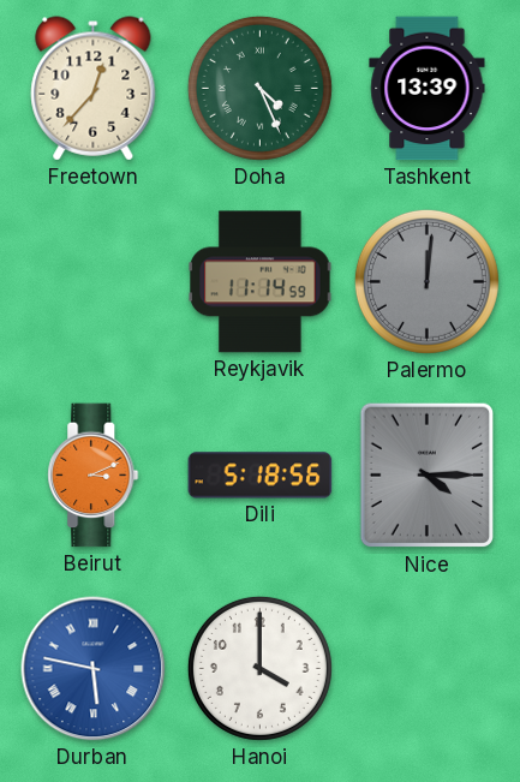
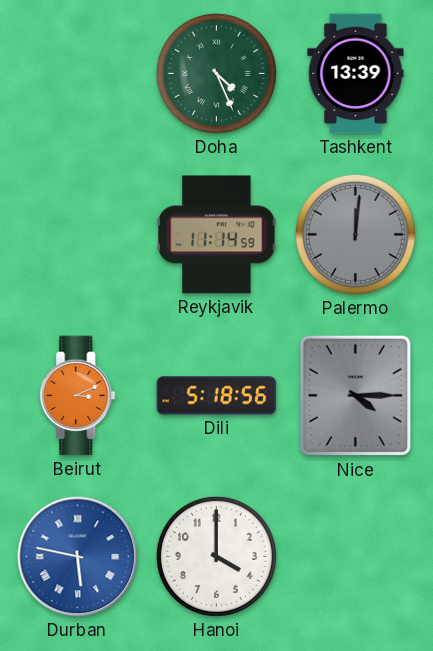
Freetown: 12:37 -> none (94, 89)
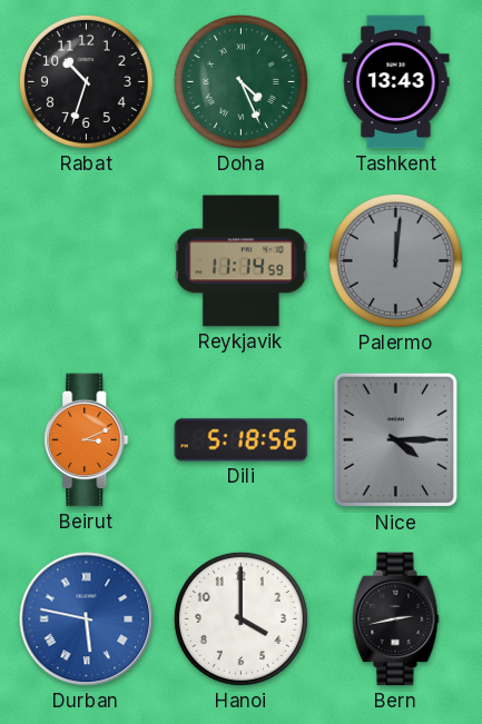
Rabat: none -> 10:33 (86, 81)
Tashkent: 13:39 -> 13:43 (396, 82)
Bern: none -> 2:43 (396, 619)
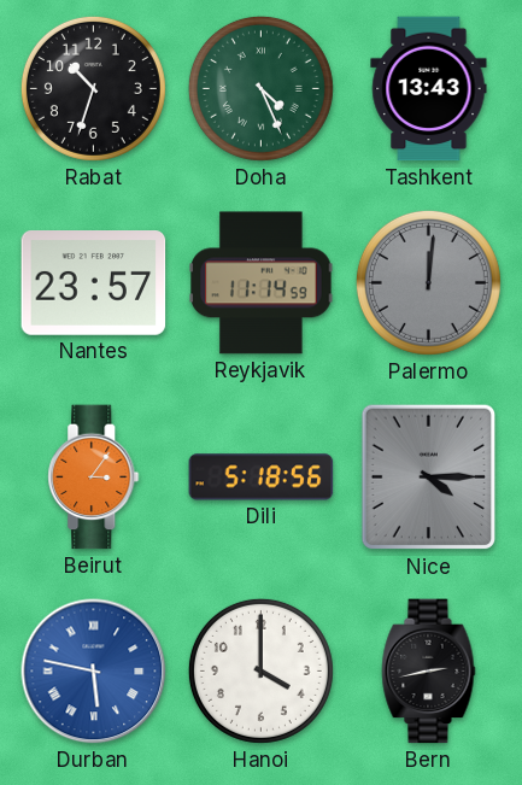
Nantes: none -> 23:57 (94, 283)
Beirut: 3:11 -> 3:06 (94, 478)
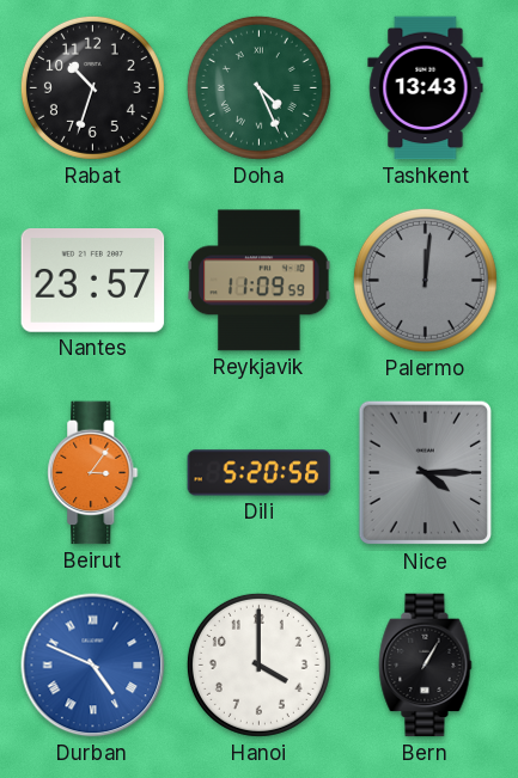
Reykjavik: 11:14 -> 11:09 (260, 281)
Dili: 5:18 -> 5:20 (260, 473)
Durban: 5:47 -> 4:49 (93, 666)
Bern: 2:43 -> 1:05 (426, 666)
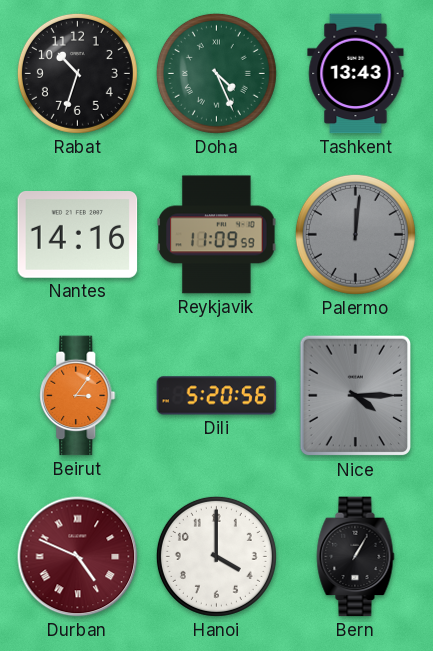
Nantes: 23:57 -> 14:16 (78, 235)
Durban dial: blue -> burgundy (78, 557)
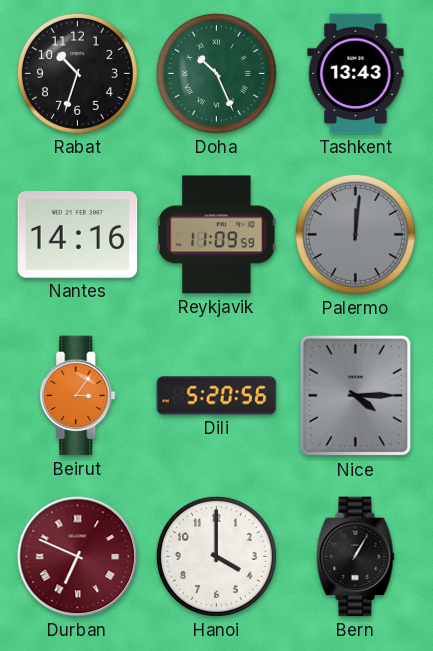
Doha: 4:26 -> 10:26 (216, 73)
Durban: 4:49 -> 6:49 (78, 557)
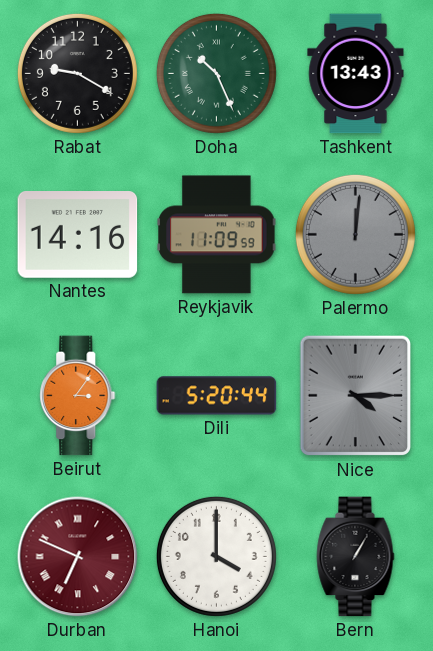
Rabat: 10:33 -> 9:20 (77, 73)
Dili: 5:20:56 -> 5:20:44 (217, 396)
